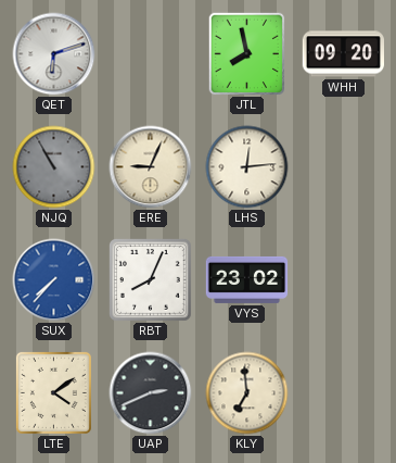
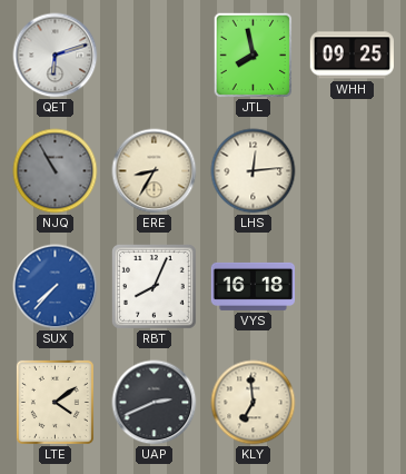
WHH: 09:20 -> 09:25 (351, 56)
ERE: 9:04 -> 8:35 (155, 171)
VYS: 23:02 -> 16:18 (254, 286)
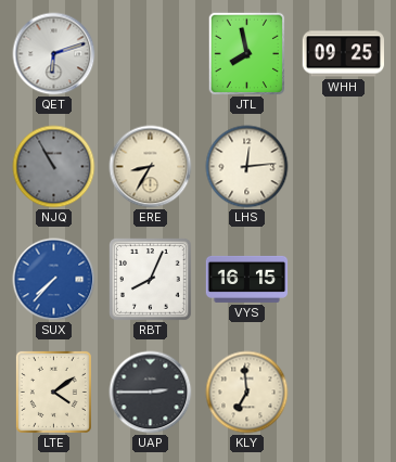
VYS: 16:18 -> 16:15 (247, 279)
UAP: 2:41 -> 2:45 (151, 393)
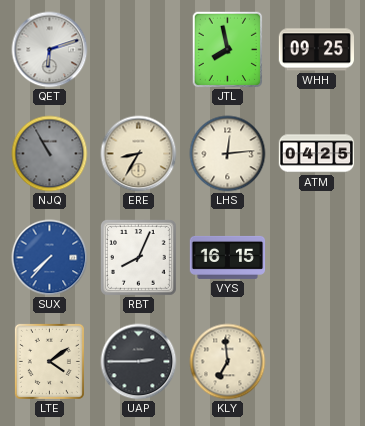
ATM: none -> 04:25 (317, 154)
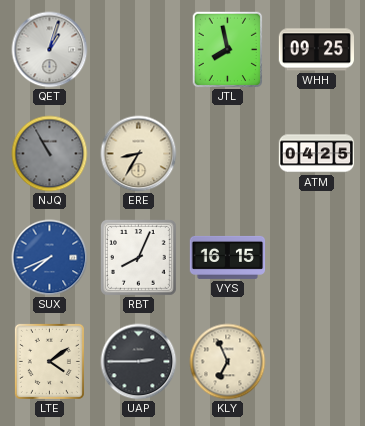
QET: 6:12 -> 1:03 (50, 50)
LHS: 12:14 -> none (228, 154)
SUX: 7:37 -> 7:41 (50, 258)
KLY: 6:59 -> 6:56 (228, 362)
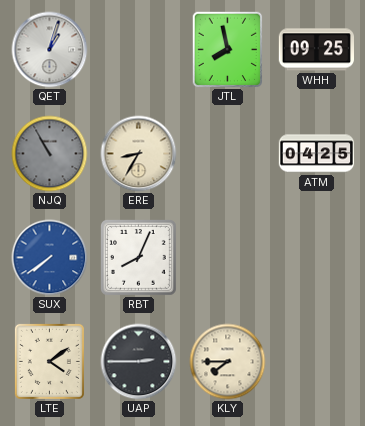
SUX: 7:41 -> 7:39 (50, 258)
VYS: 16:15 -> none (228, 257)
KLY: 6:56 -> 7:45 (228, 362)
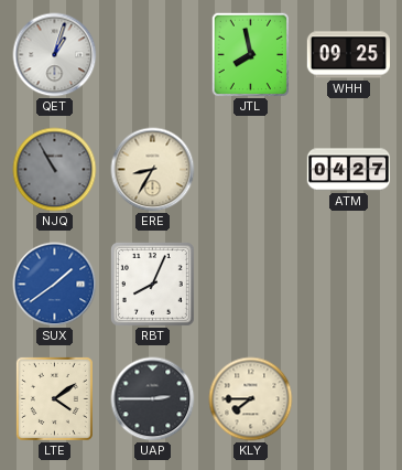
ATM: 04:25 -> 04:27 (349, 170)
SUX: 7:39 -> 1:39 (55, 285)
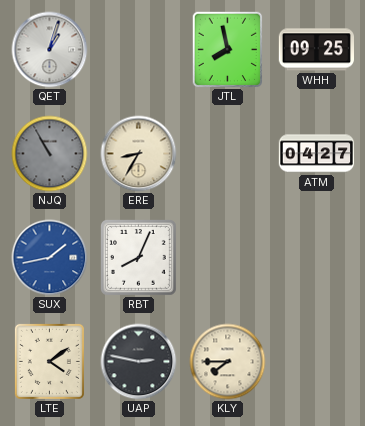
SUX: 1:39 -> 1:43 (50, 258)
UAP: 2:45 -> 2:47 (139, 362)
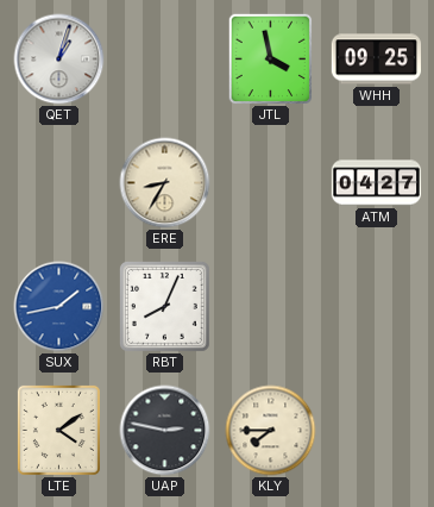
JTL: 7:58 -> 3:58 (271, 60)
NJQ: 10:55 -> none (50, 154)
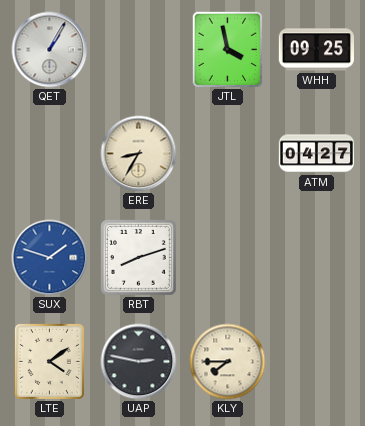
QET: 1:03 -> 1:05 (50, 50)
SUX: 1:43 -> 1:48 (50, 258)
RBT: 8:04 -> 8:12 (139, 258)
